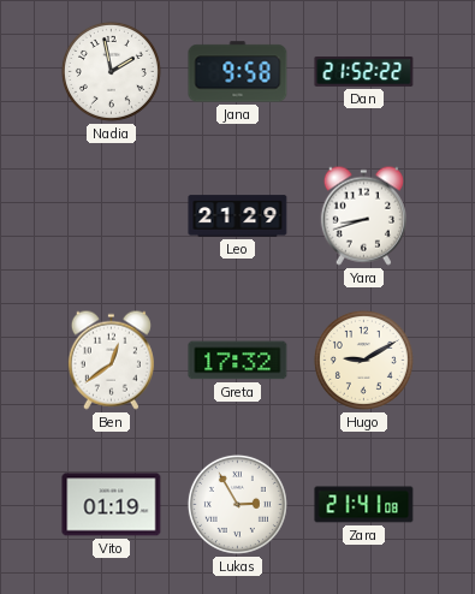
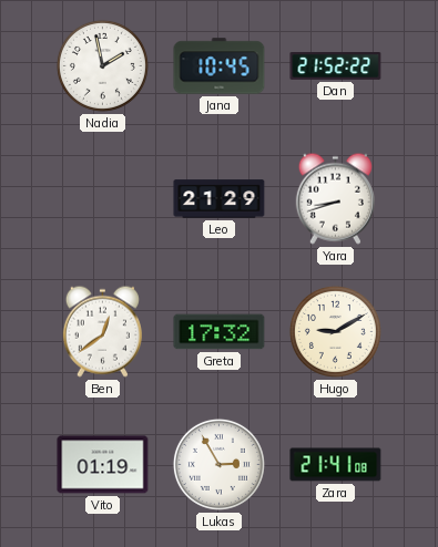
Jana: 9:58 -> 10:45 (220, 66)
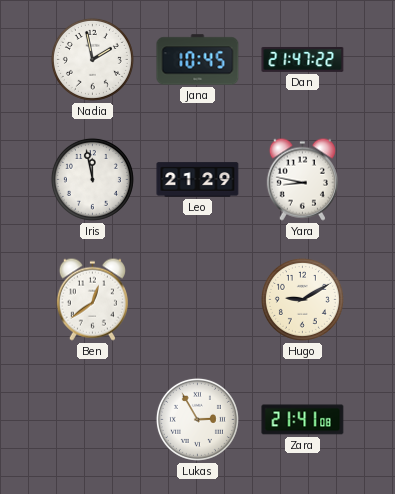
Dan: 21:52 -> 21:47 (303, 59)
Iris: none -> 11:58 (92, 179)
Yara: 8:42 -> 8:47 (302, 179)
Greta: 17:32 -> none (220, 332)
Vito: 01:19 -> none (103, 465)
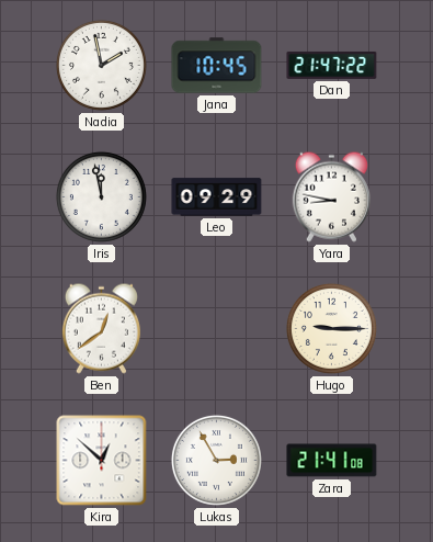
Leo: 21:29 -> 09:29 (217, 197)
Hugo: 9:10 -> 9:15 (331, 328)
Kira: none -> 12:52 (102, 461)
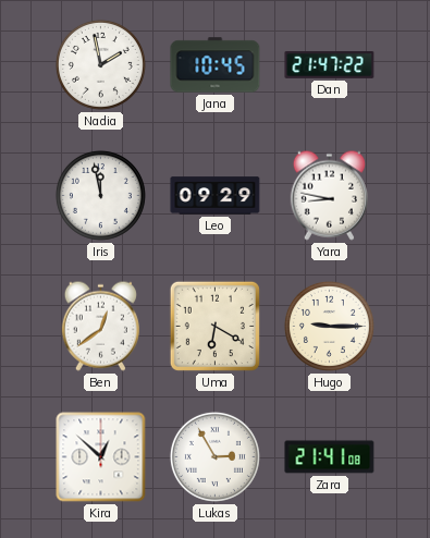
Uma: none -> 6:20 (214, 326)
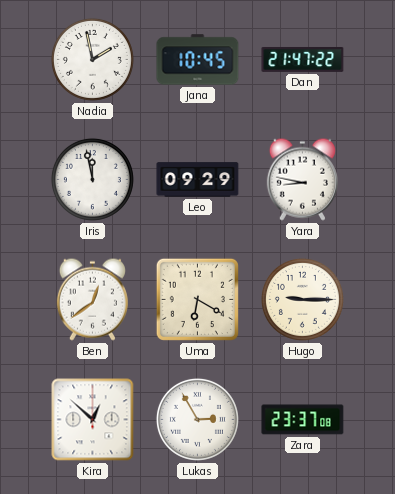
Zara: 21:41 -> 23:37 (303, 420)
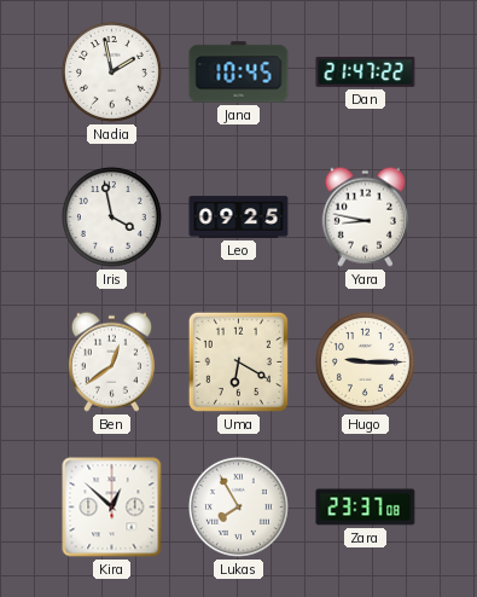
Iris: 11:58 -> 3:58 (111, 216)
Leo: 09:29 -> 09:25 (239, 218)
Lukas: 2:55 -> 7:55 (238, 506)
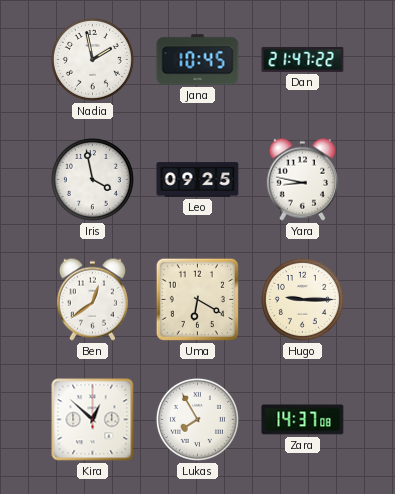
Zara: 23:37 -> 14:37 (303, 420)
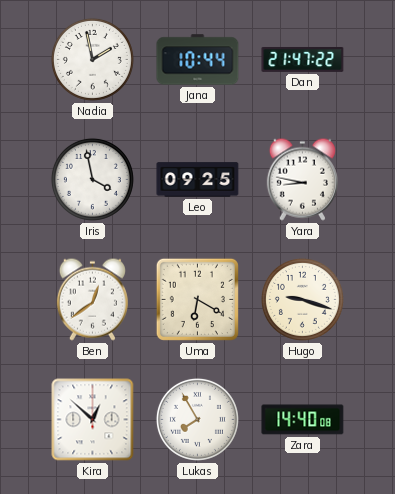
Jana: 10:45 -> 10:44 (198, 60)
Hugo: 9:15 -> 9:18 (302, 299)
Zara: 14:37 -> 14:40 (303, 420)
